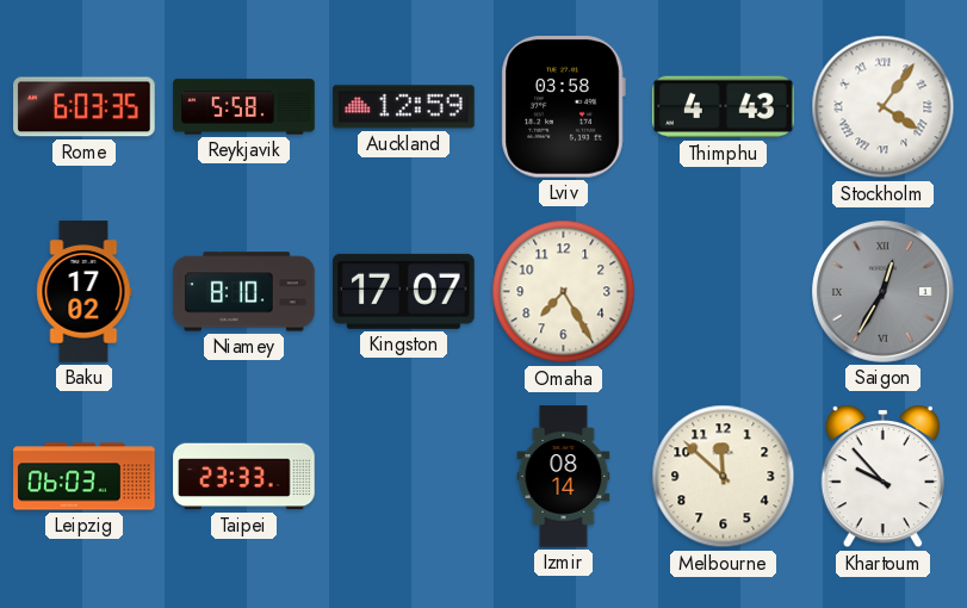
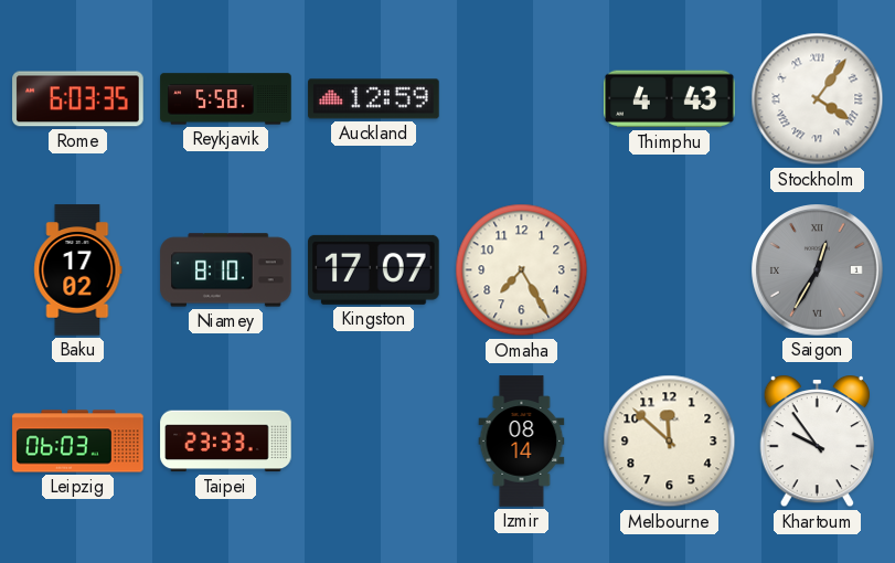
Lviv: 03:58 -> none (563, 107)
Khartoum: 9:53 -> 9:54 (817, 443)
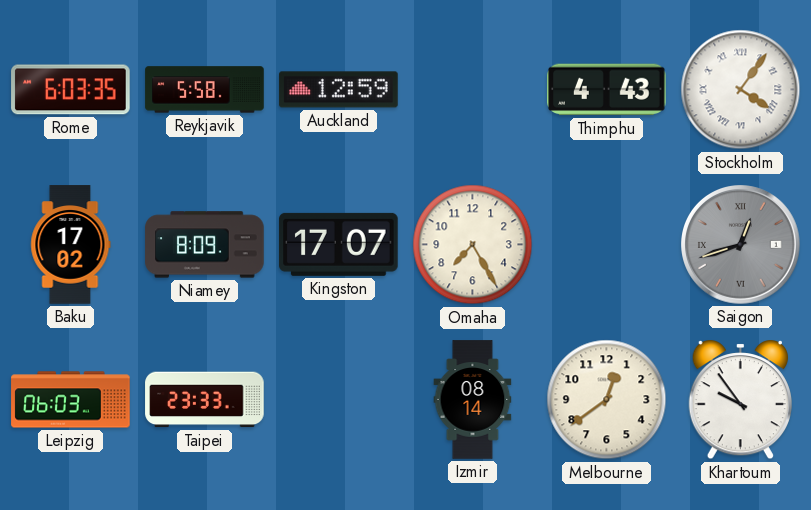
Niamey: 8:10 -> 8:09 (205, 245)
Saigon: 12:35 -> 12:42 (741, 245)
Melbourne: 11:52 -> 12:39 (607, 400)
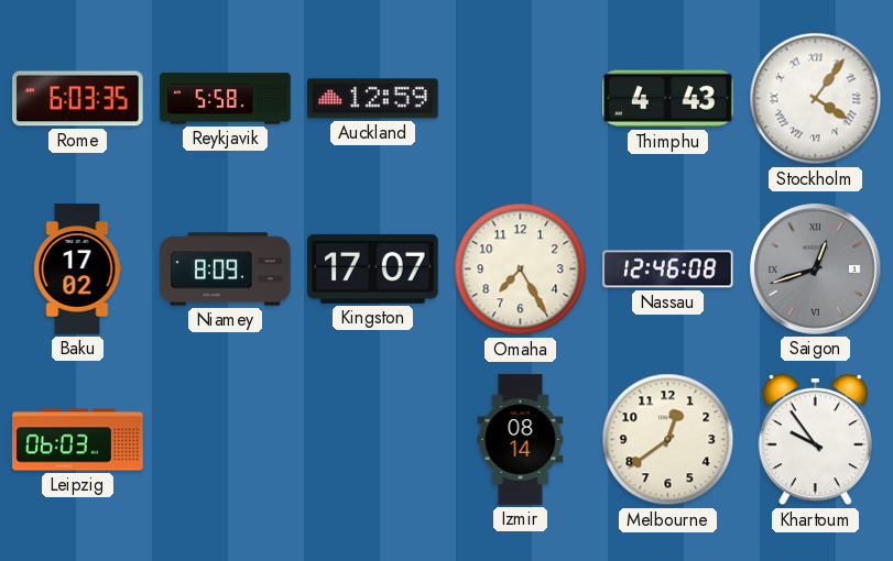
Nassau: none -> 12:46 (668, 269)
Taipei: 23:33 -> none (205, 400)
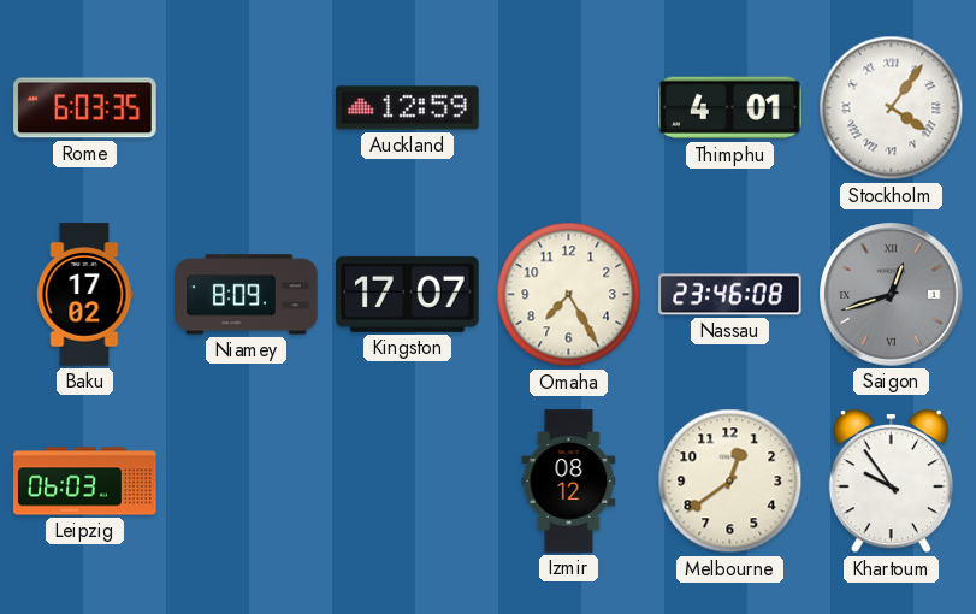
Reykjavik: 5:58 -> none (226, 99)
Thimphu: 4:43 -> 4:01 (730, 108)
Nassau: 12:46 -> 23:46 (730, 295)
Izmir: 08:14 -> 08:12 (569, 482)
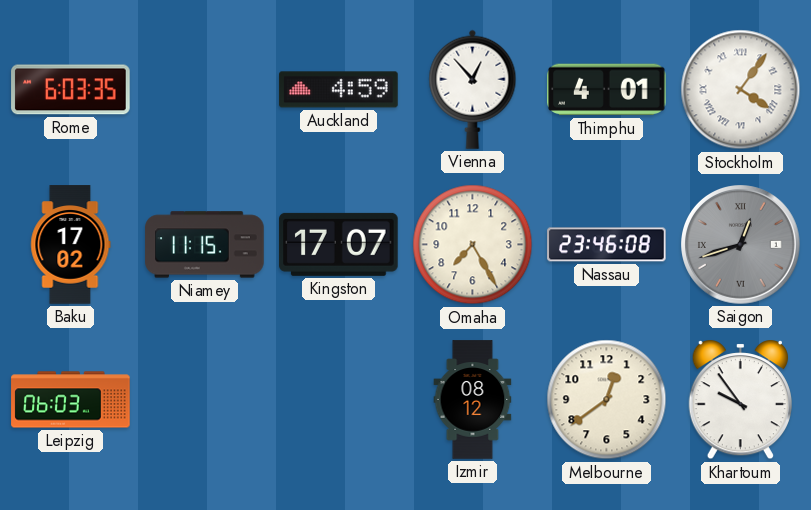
Auckland: 12:59 -> 4:59 (339, 90)
Vienna: none -> 12:53 (473, 89)
Niamey: 8:09 -> 11:15 (205, 245)
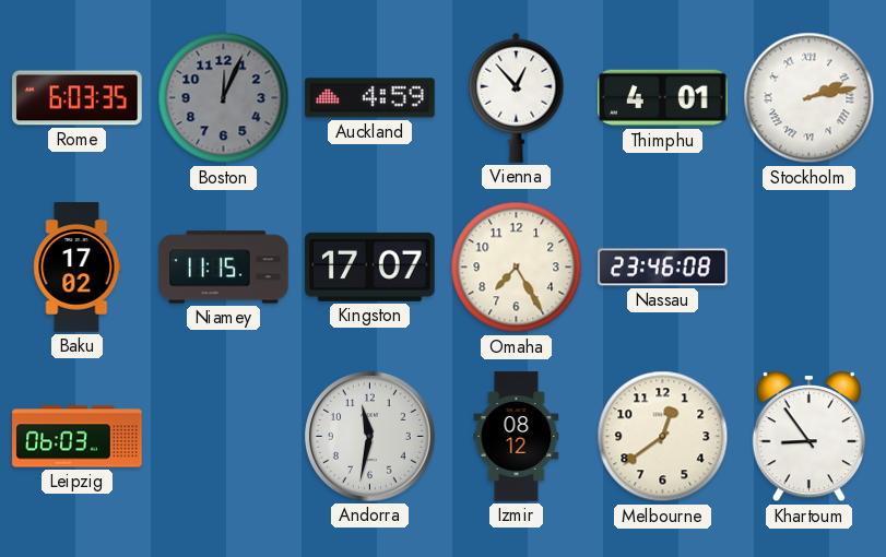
Boston: none -> 12:04 (224, 98)
Stockholm: 4:06 -> 2:13 (810, 98)
Saigon: 12:42 -> none (741, 245)
Andorra: none -> 11:32 (370, 437)
Khartoum: 9:54 -> 8:54 (808, 438)
